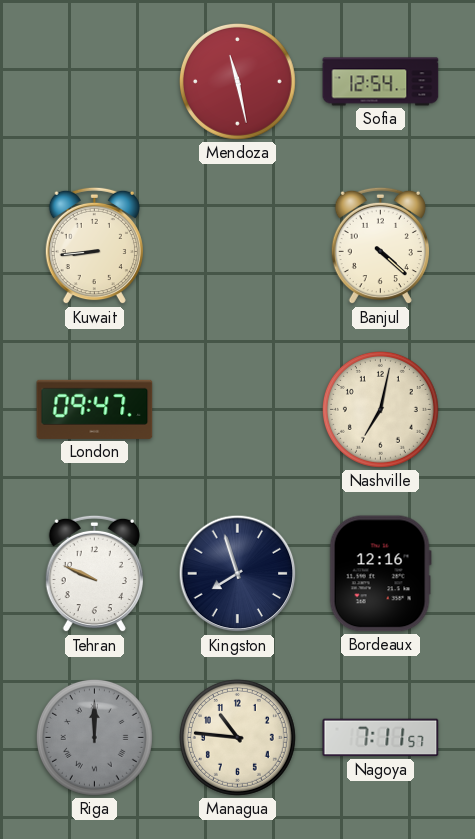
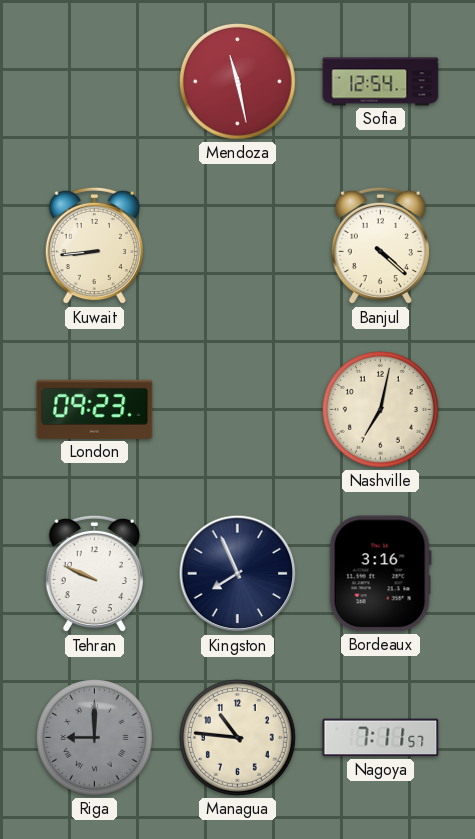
London: 09:47 -> 09:23 (95, 409)
Kingston: 7:57 -> 7:56 (238, 574)
Bordeaux: 12:16 -> 3:16 (380, 574)
Riga: 12:00 -> 9:00 (94, 737)
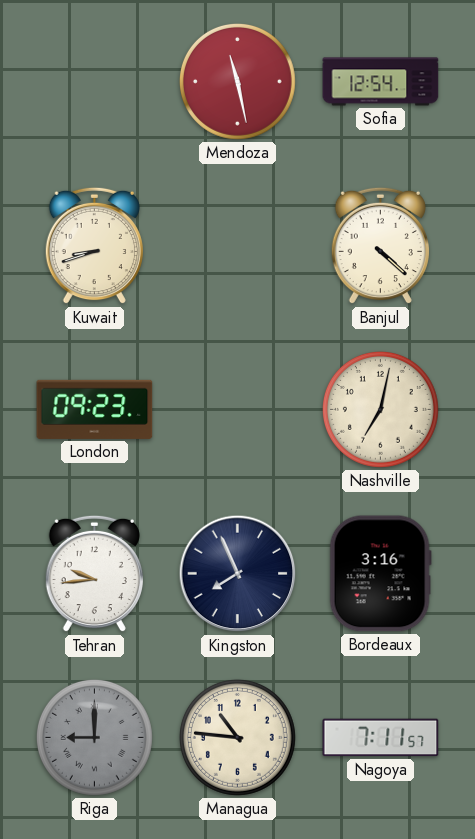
Kuwait: 8:44 -> 8:42 (94, 246)
Tehran: 9:49 -> 9:44 (94, 574)
